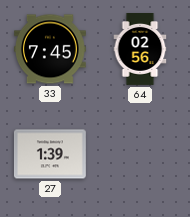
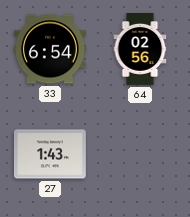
33: 7:45 -> 6:54 (50, 49)
27: 1:39 -> 1:43 (50, 154)
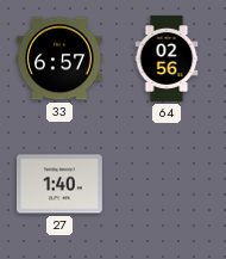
33: 6:54 -> 6:57 (59, 58)
27: 1:43 -> 1:40 (59, 184)
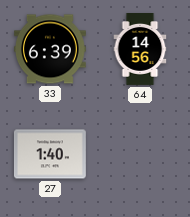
33: 6:57 -> 6:39 (50, 49)
64: 02:56 -> 14:56 (140, 50)
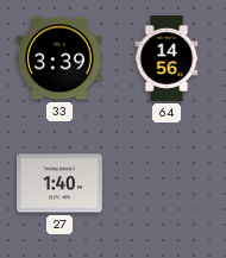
33: 6:39 -> 3:39 (59, 58)
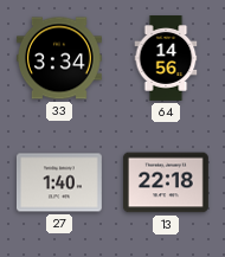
33: 3:39 -> 3:34 (59, 58)
13: none -> 22:18 (166, 182)
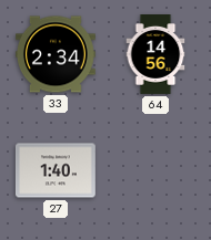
33: 3:34 -> 2:34 (56, 54)
13: 22:18 -> none (166, 182)
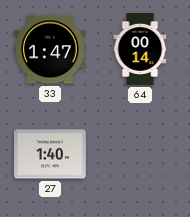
33: 2:34 -> 1:47 (50, 49)
64: 14:56 -> 00:14 (140, 50)
